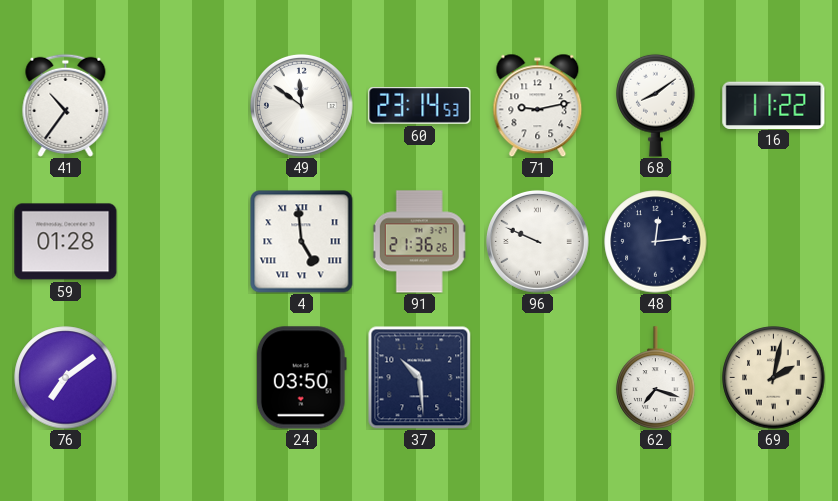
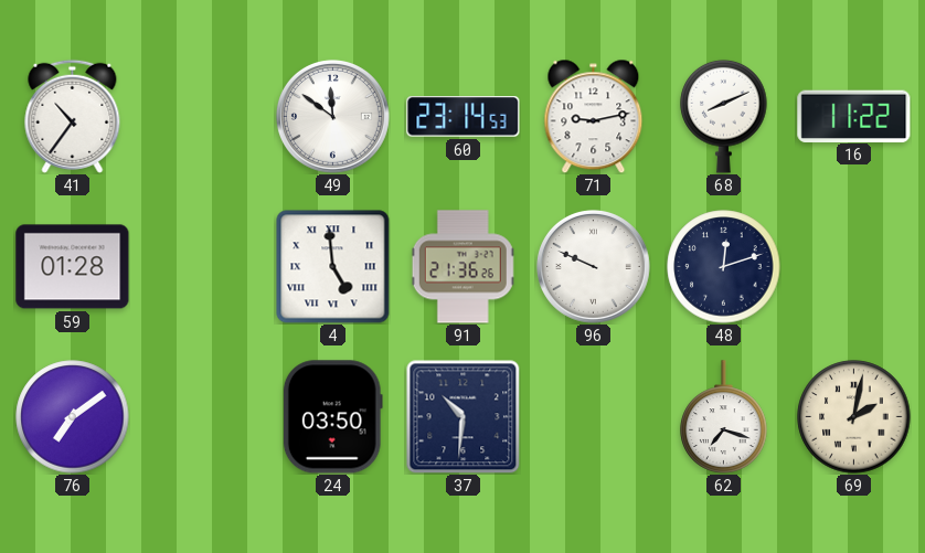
68: 8:09 -> 8:11 (724, 116)
48: 12:14 -> 12:12 (724, 267)
37: 10:29 -> 10:31 (462, 416)
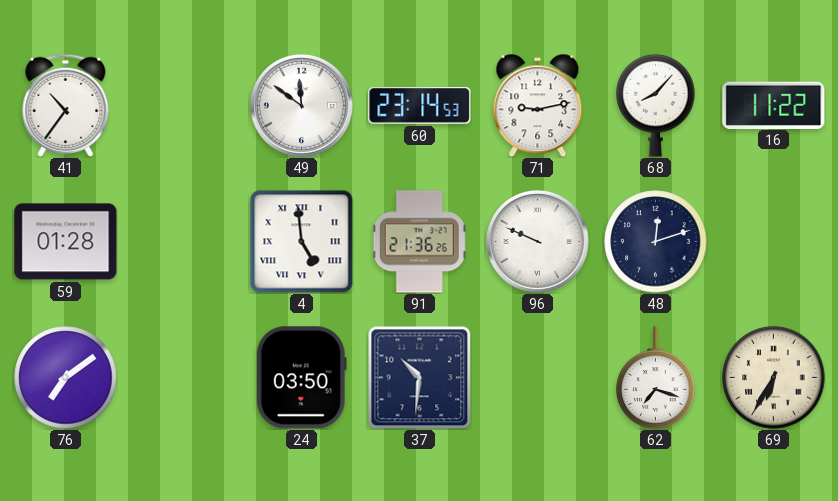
68: 8:11 -> 8:07 (656, 105)
69: 2:02 -> 6:35 (774, 378)
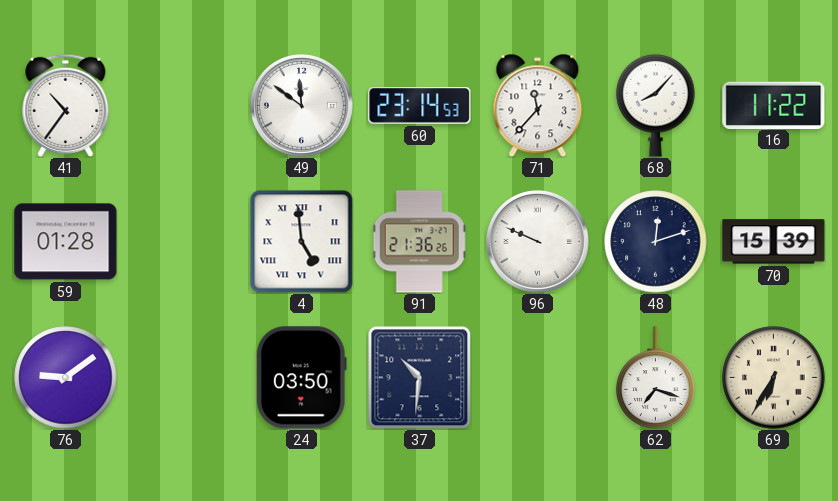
71: 9:13 -> 11:37 (538, 105)
70: none -> 15:39 (774, 242)
76: 7:09 -> 9:09 (66, 378)
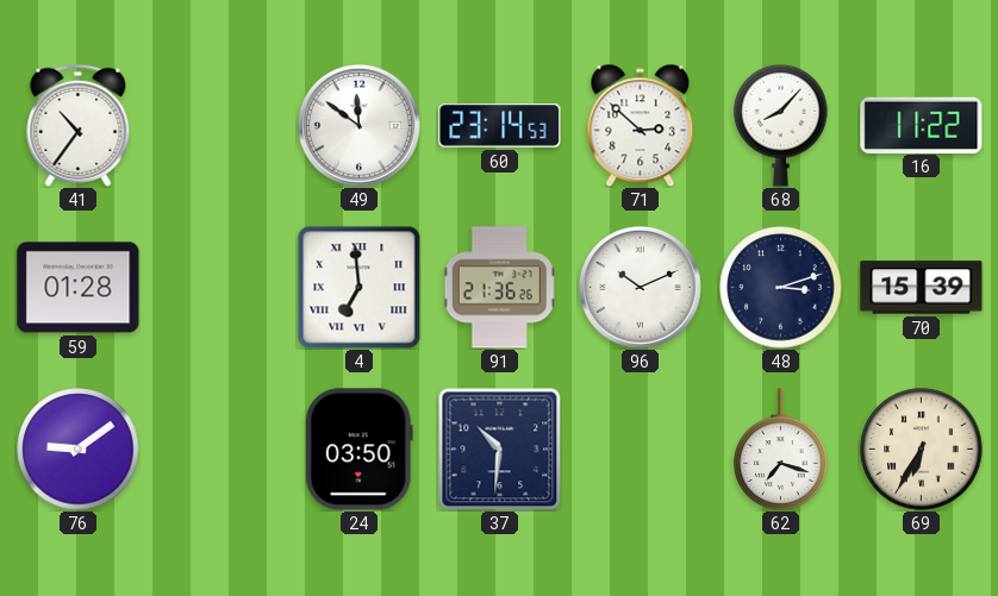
71: 11:37 -> 2:52 (641, 125)
4: 4:59 -> 6:59 (360, 288)
96: 9:49 -> 10:11 (640, 287)
48: 12:12 -> 3:12 (781, 288)
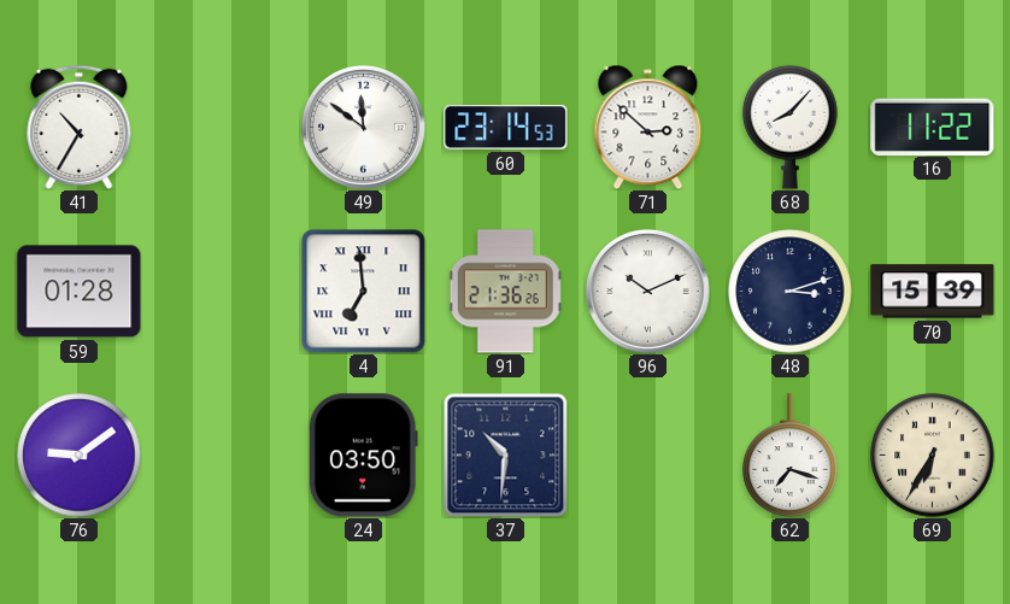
41: 10:36 -> 10:35 (80, 127)
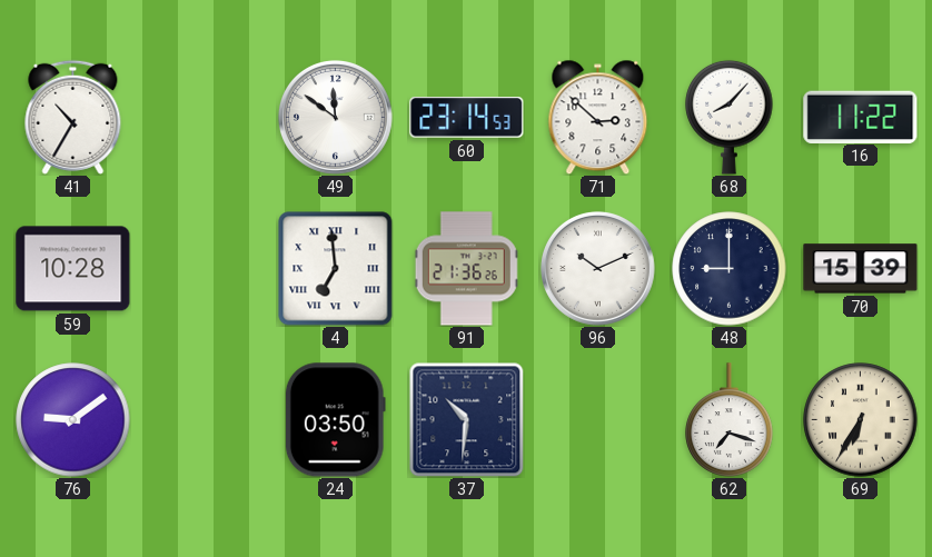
59: 01:28 -> 10:28 (73, 269)
48: 3:12 -> 9:00 (730, 269)
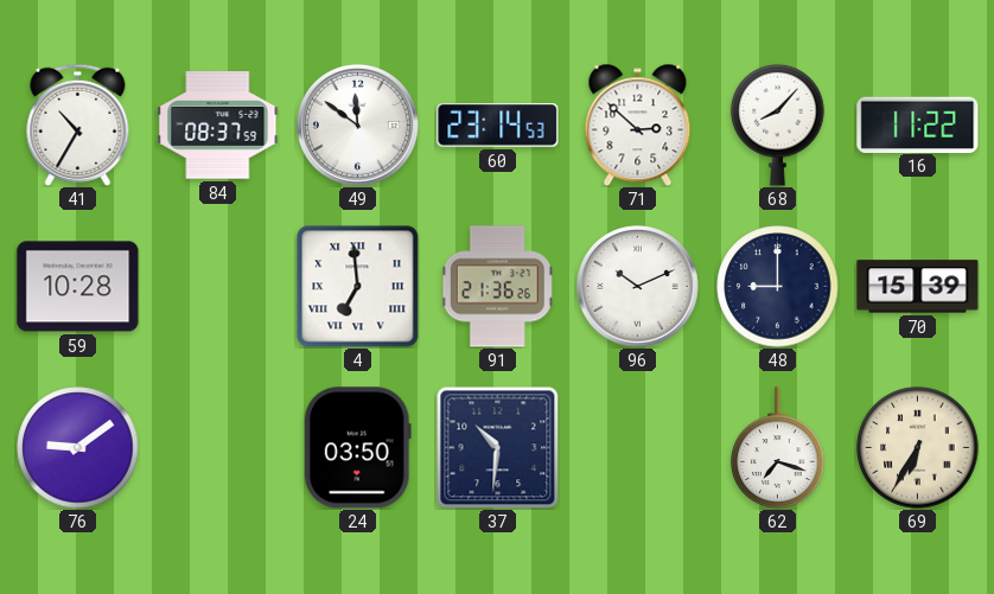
84: none -> 08:37 (218, 126)
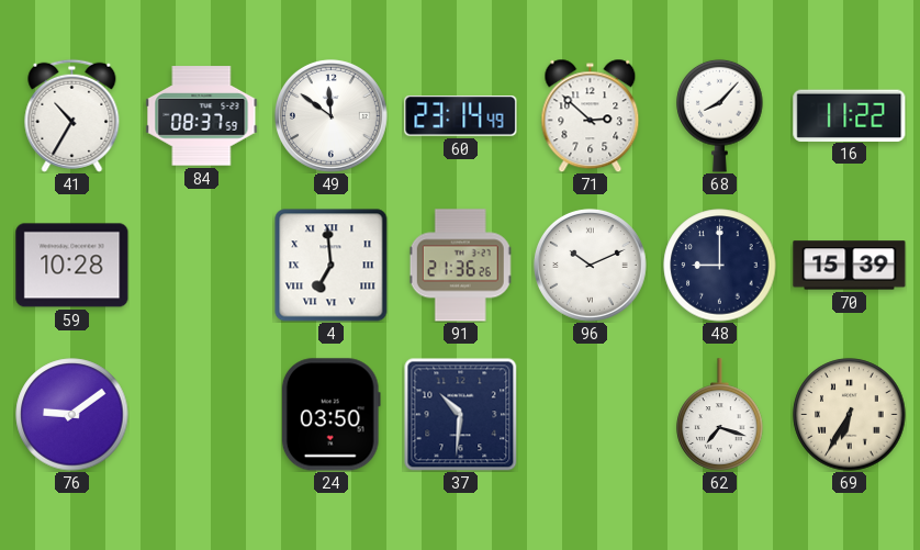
60: 23:14:53 -> 23:14:49 (461, 116)
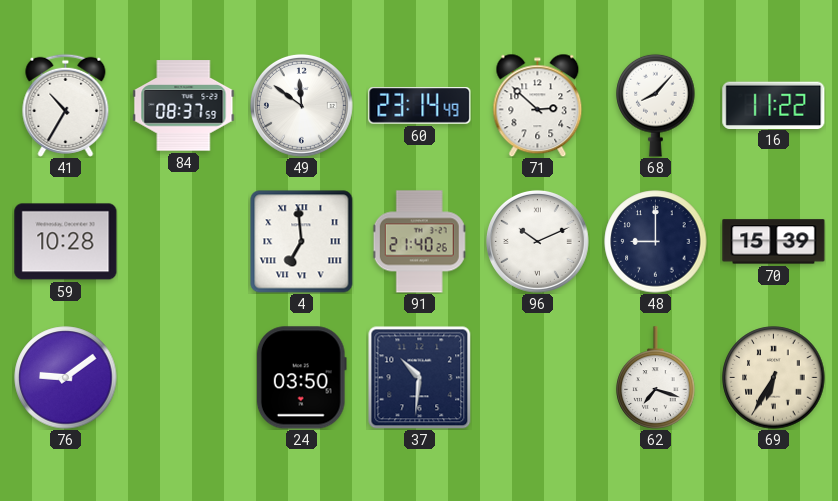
91: 21:36 -> 21:40 (420, 242)
